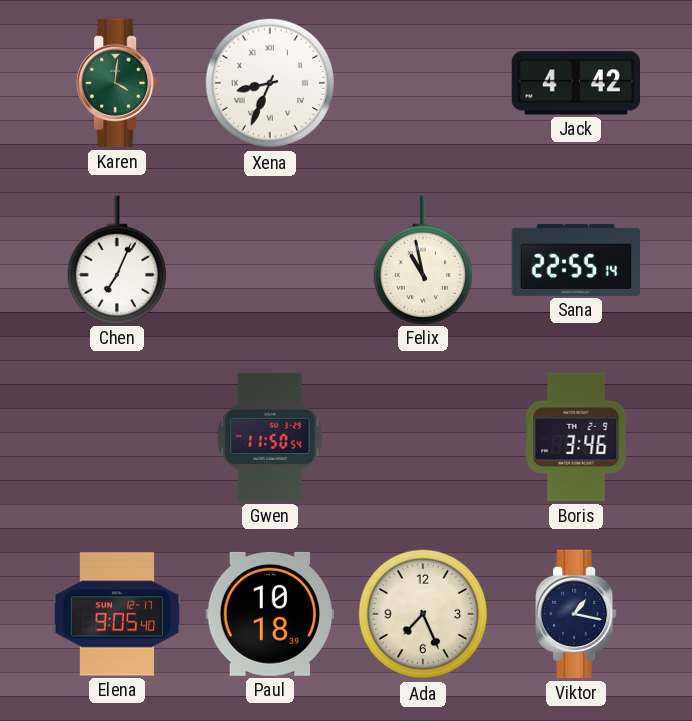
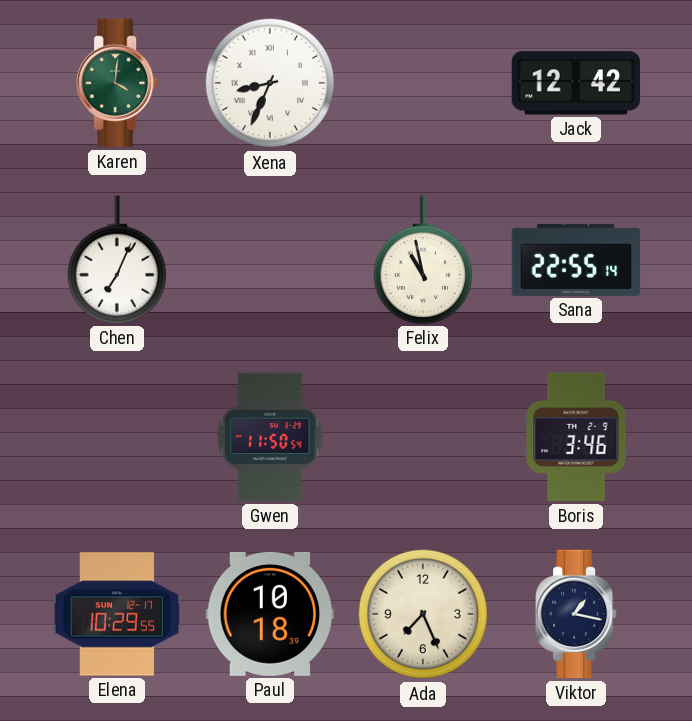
Jack: 4:42 -> 12:42 (576, 83)
Elena: 9:05 -> 10:29 (117, 614)
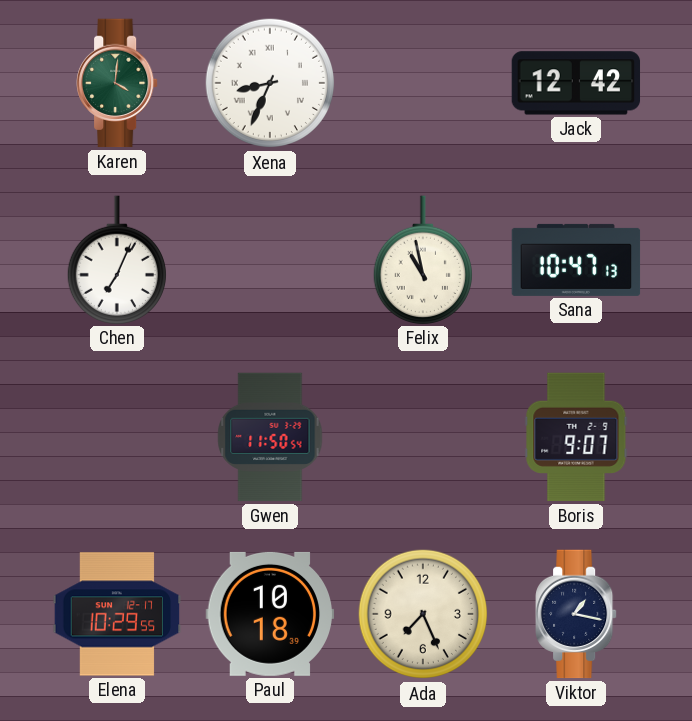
Sana: 22:55 -> 10:47 (576, 260)
Boris: 3:46 -> 9:07 (576, 437)
